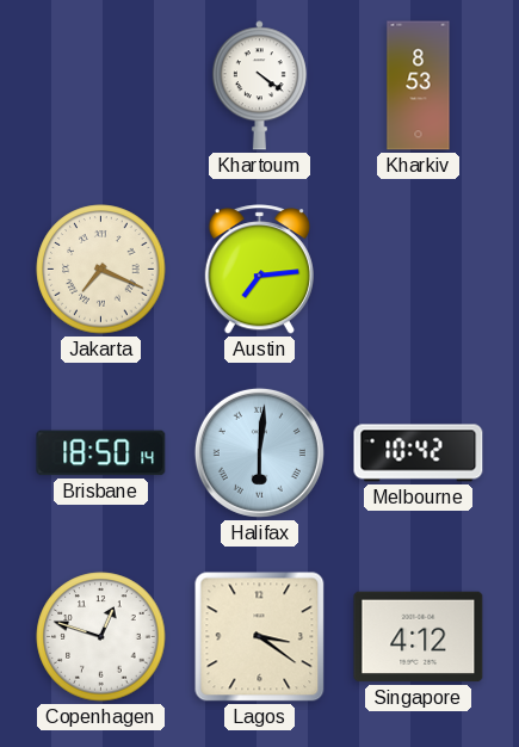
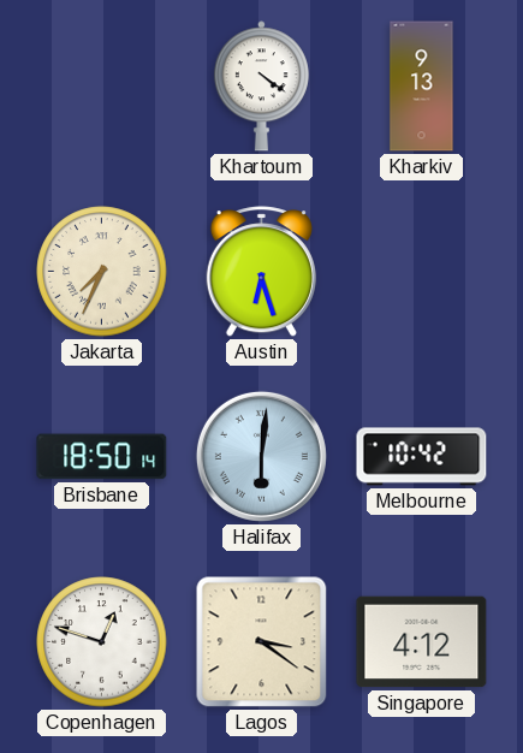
Kharkiv: 8:53 -> 9:13 (422, 87)
Jakarta: 7:19 -> 7:34 (102, 272)
Austin: 7:14 -> 6:27 (261, 272)
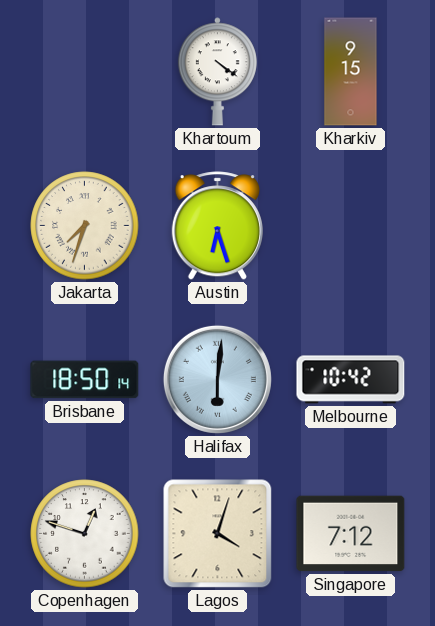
Kharkiv: 9:13 -> 9:15 (351, 72)
Jakarta: 7:34 -> 7:33 (85, 226)
Lagos: 3:21 -> 4:03 (218, 534)
Singapore: 4:12 -> 7:12 (351, 534)
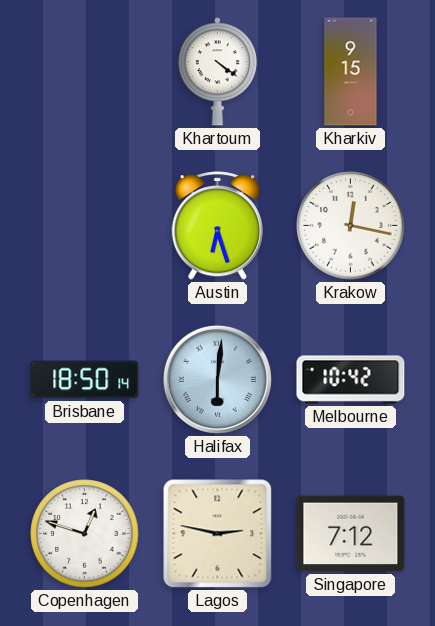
Jakarta: 7:33 -> none (85, 226)
Krakow: none -> 12:17 (351, 226)
Lagos: 4:03 -> 2:47 (218, 534)
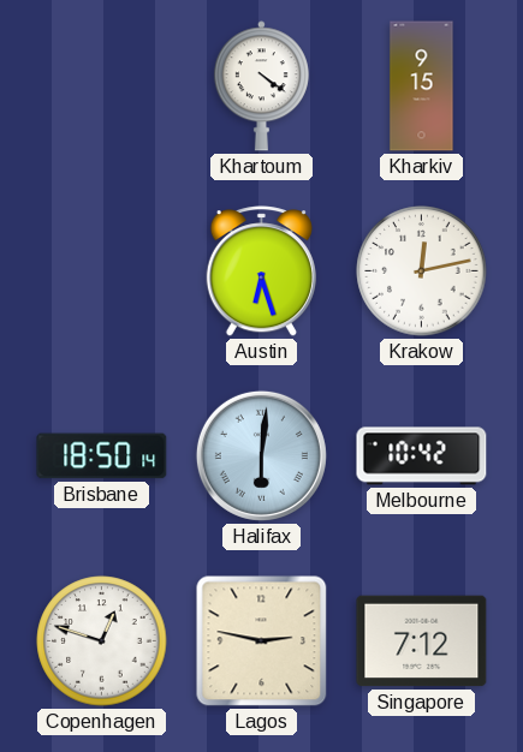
Krakow: 12:17 -> 12:13 (422, 271)
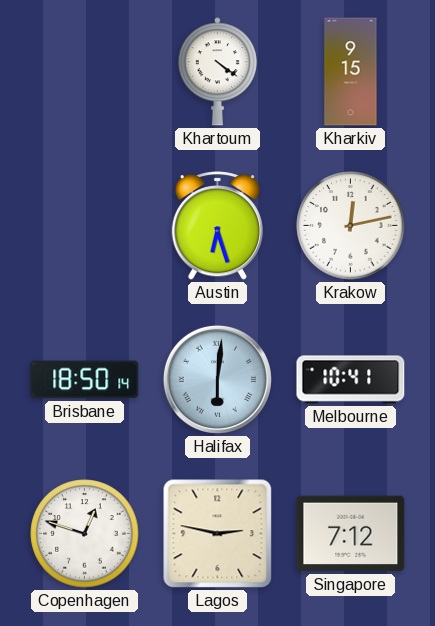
Melbourne: 10:42 -> 10:41 (351, 380)
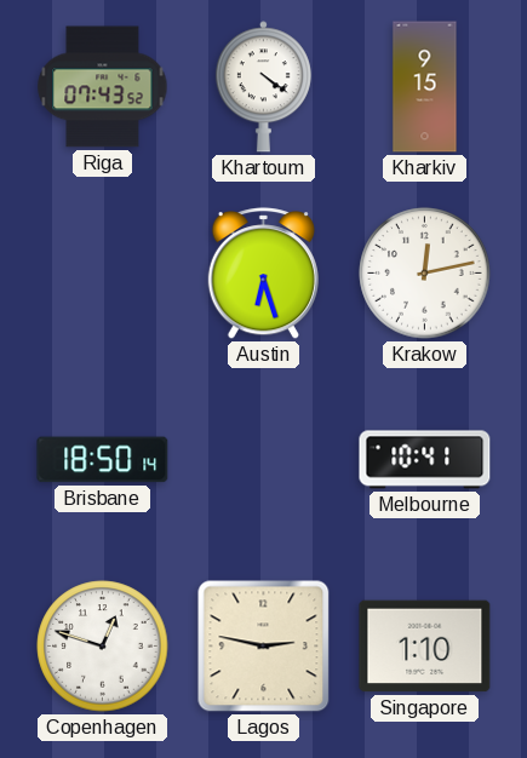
Riga: none -> 07:43 (103, 87)
Halifax: 6:01 -> none (217, 379)
Singapore: 7:12 -> 1:10 (425, 647)
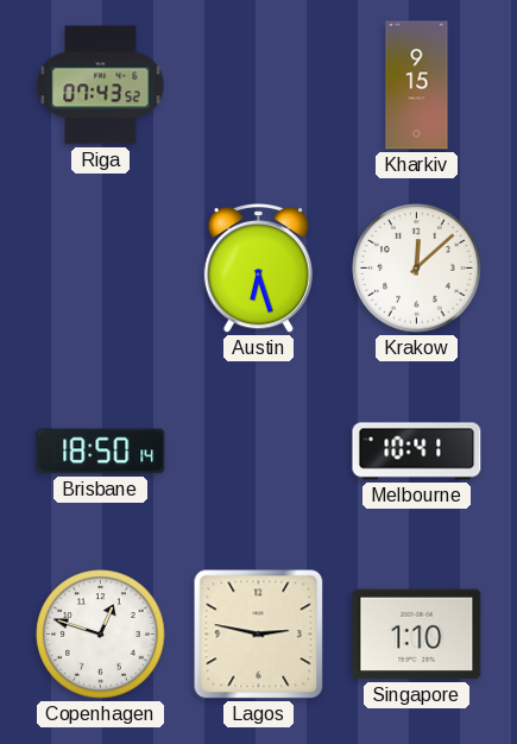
Khartoum: 4:21 -> none (263, 87)
Krakow: 12:13 -> 12:08 (417, 269)
